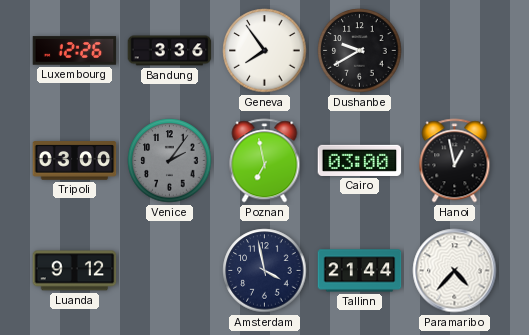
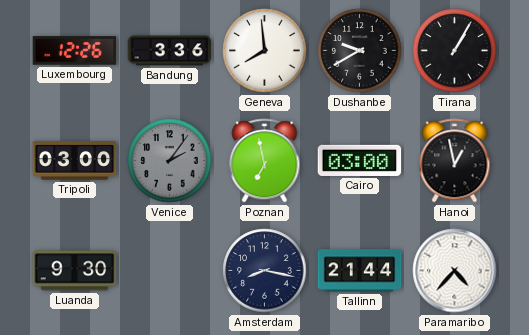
Geneva: 7:54 -> 7:59 (265, 51)
Tirana: none -> 1:05 (455, 51)
Luanda: 9:12 -> 9:30 (75, 271)
Amsterdam: 3:58 -> 8:17 (265, 271)
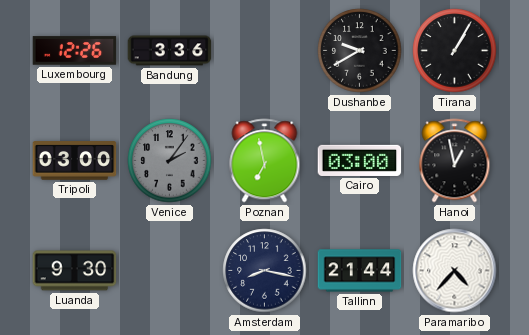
Geneva: 7:59 -> none (265, 51)
